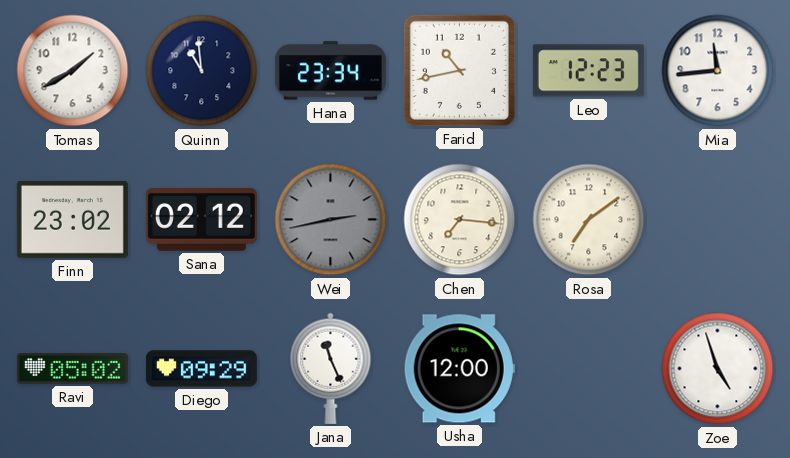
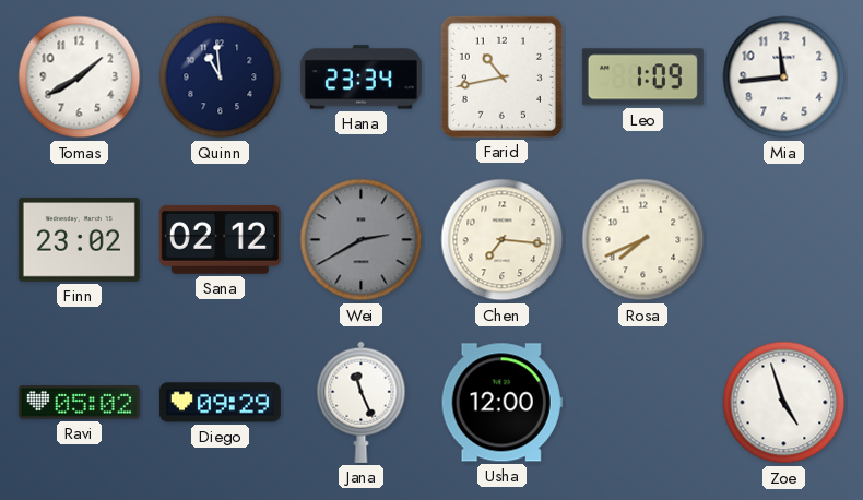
Leo: 12:23 -> 1:09 (642, 78)
Wei: 2:43 -> 2:40 (362, 240)
Rosa: 7:09 -> 7:41 (643, 240)
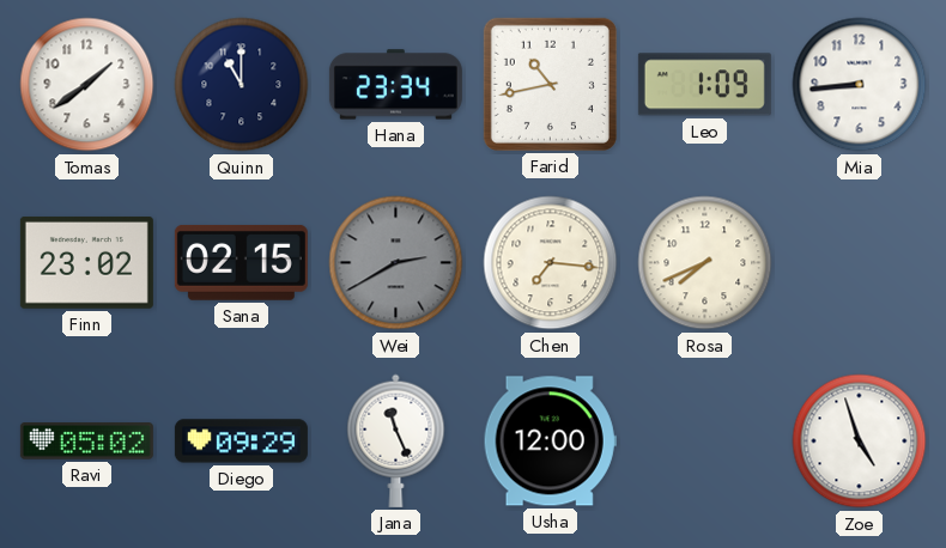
Tomas: 1:40 -> 1:39 (87, 85)
Quinn: 10:59 -> 11:00 (242, 85)
Mia: 11:44 -> 8:44 (860, 85)
Sana: 02:12 -> 02:15 (241, 262)
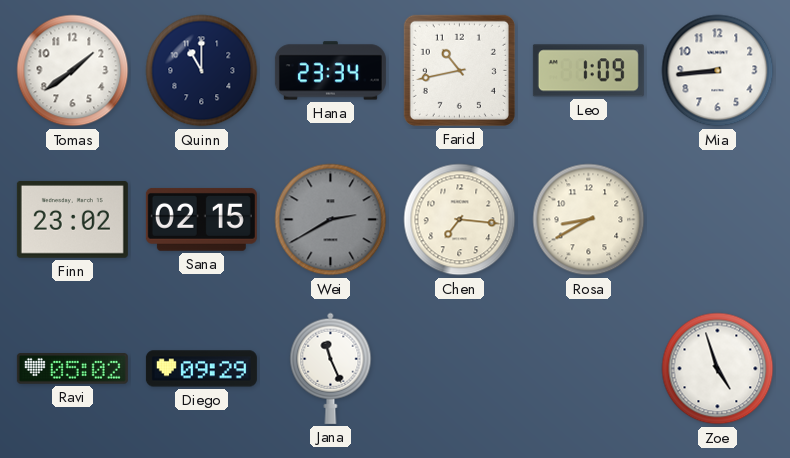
Rosa: 7:41 -> 8:40 (589, 220)
Usha: 12:00 -> none (550, 442)
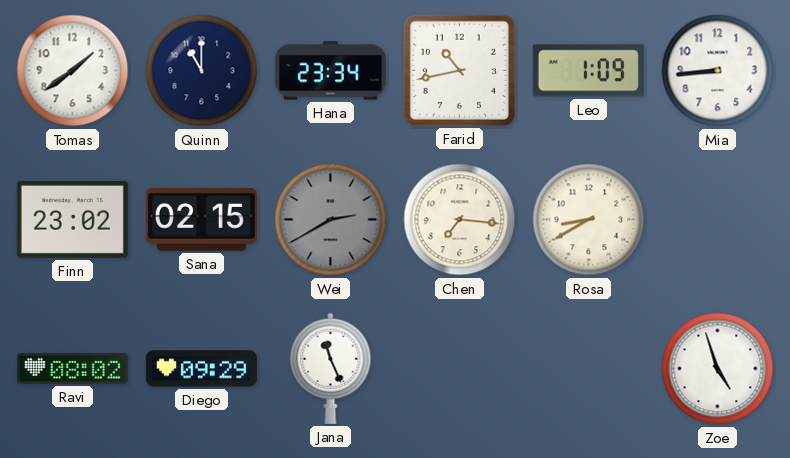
Ravi: 05:02 -> 08:02 (72, 369)
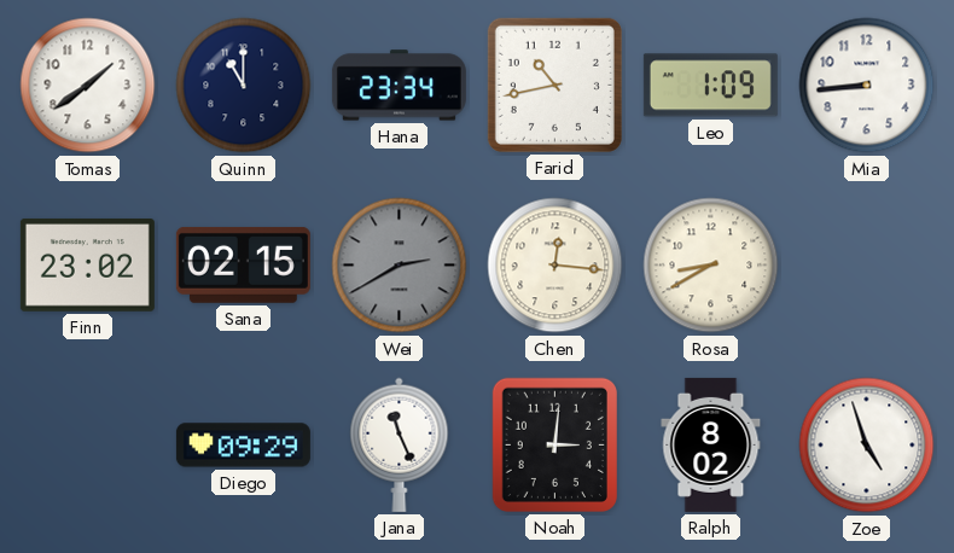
Chen: 7:16 -> 12:16 (555, 266)
Ravi: 08:02 -> none (72, 369)
Noah: none -> 3:01 (554, 444)
Ralph: none -> 8:02 (711, 444)
